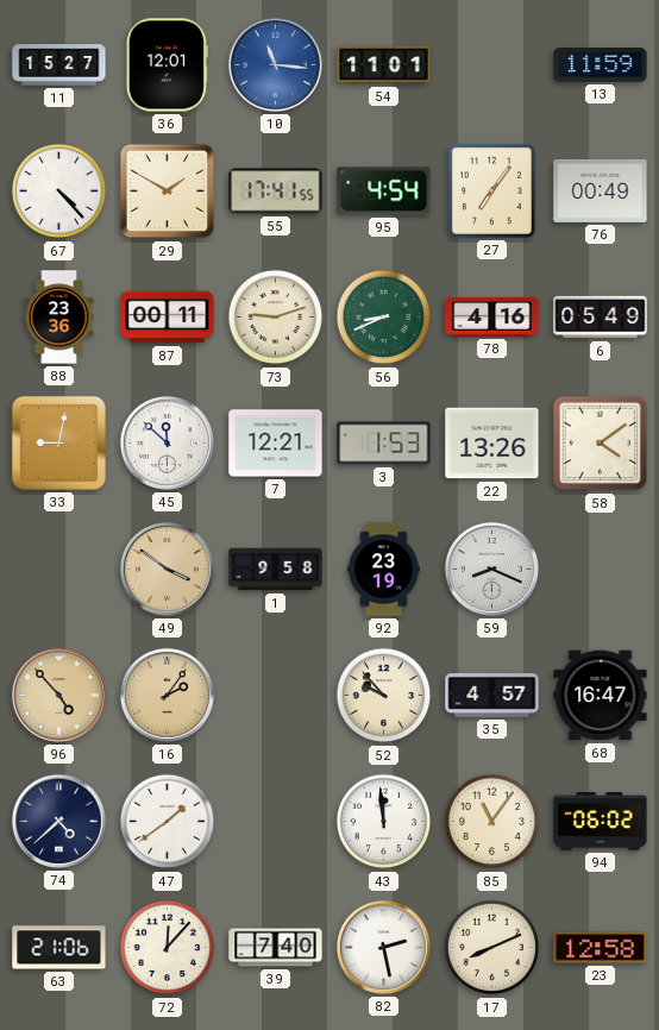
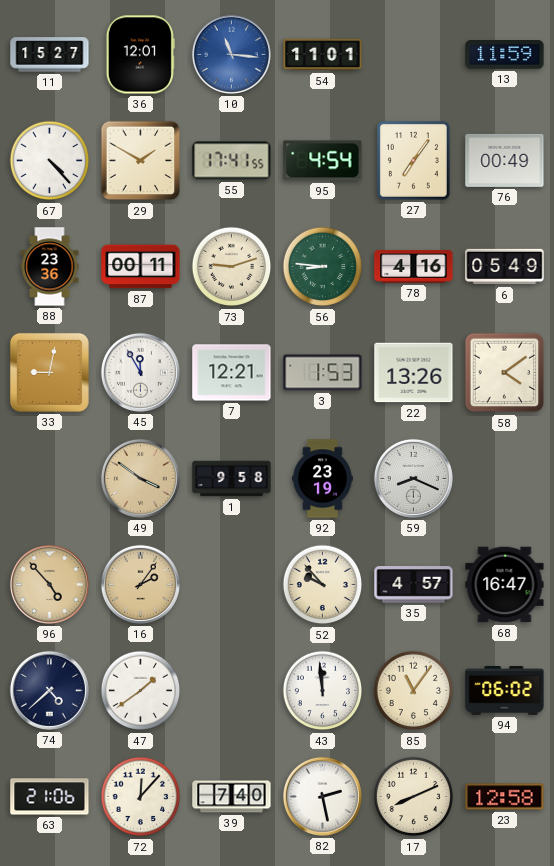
56: 8:41 -> 8:46 (323, 267)
45: 11:52 -> 11:55 (140, 372)
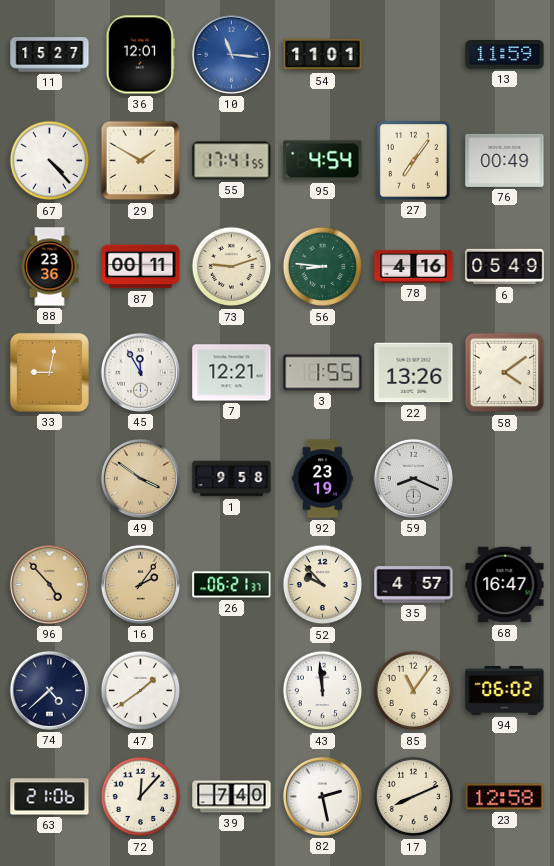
3: 1:53 -> 1:55 (323, 373)
26: none -> 06:21 (232, 585)
